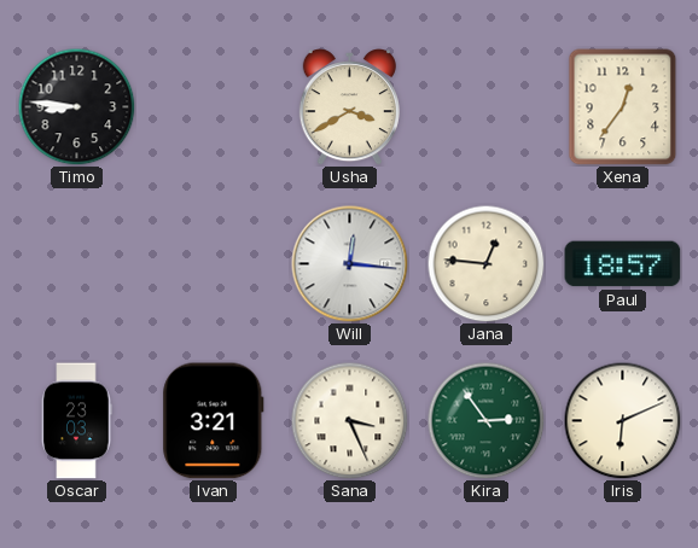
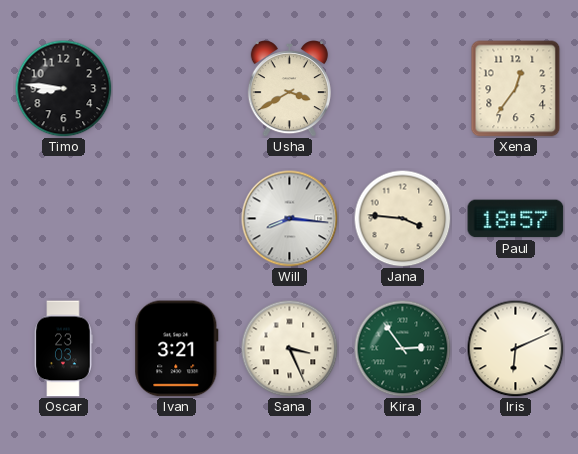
Will: 12:16 -> 8:16 (290, 219)
Jana: 12:46 -> 3:46 (402, 218)
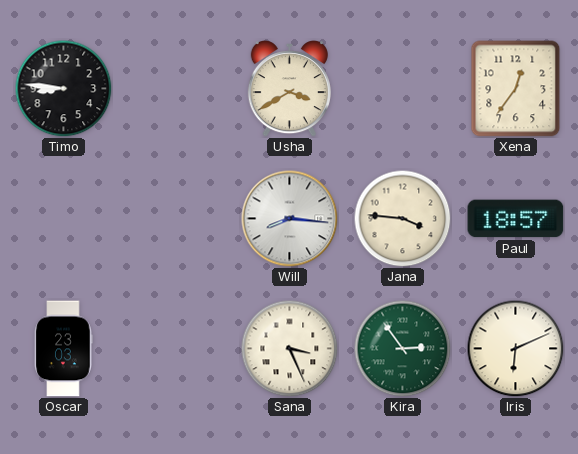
Ivan: 3:21 -> none (177, 349)
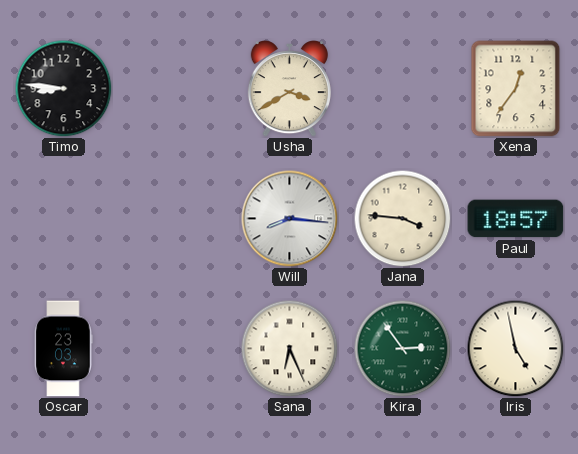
Sana: 3:26 -> 6:26 (289, 348)
Iris: 6:11 -> 4:58 (515, 348)
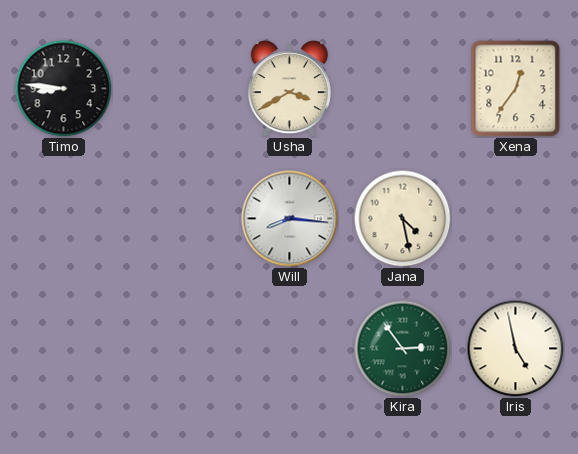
Jana: 3:46 -> 4:28 (402, 218)
Paul: 18:57 -> none (516, 219)
Oscar: 23:03 -> none (63, 349)
Sana: 6:26 -> none (289, 348)
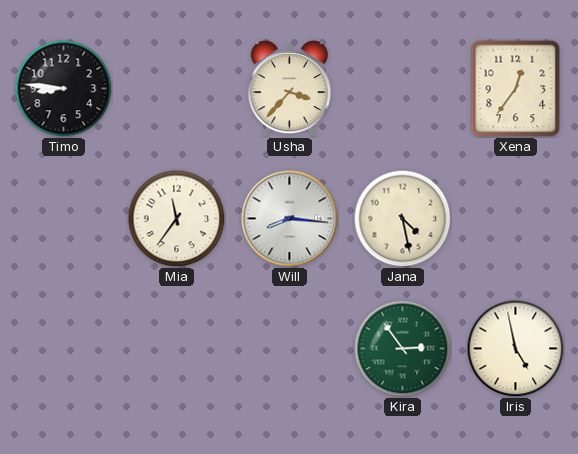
Usha: 3:40 -> 3:37 (289, 89)
Mia: none -> 11:36 (176, 218)
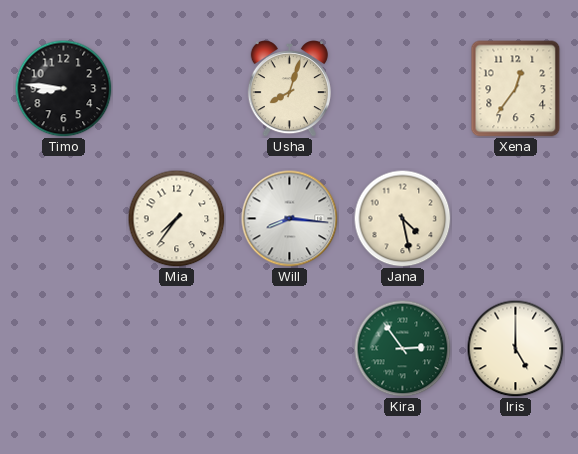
Usha: 3:37 -> 8:03 (289, 89)
Mia: 11:36 -> 7:36 (176, 218)
Iris: 4:58 -> 5:00 (515, 348)
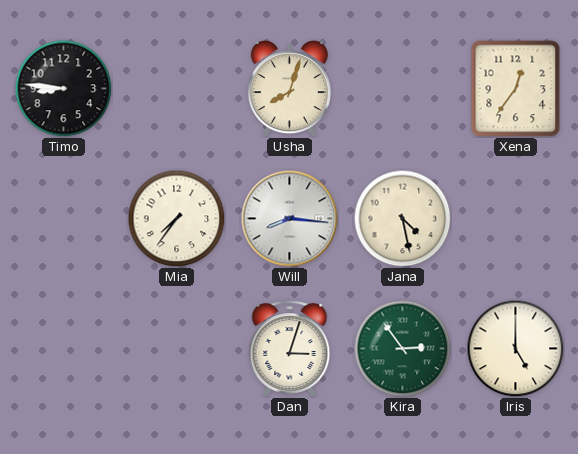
Dan: none -> 3:03 (290, 349)
